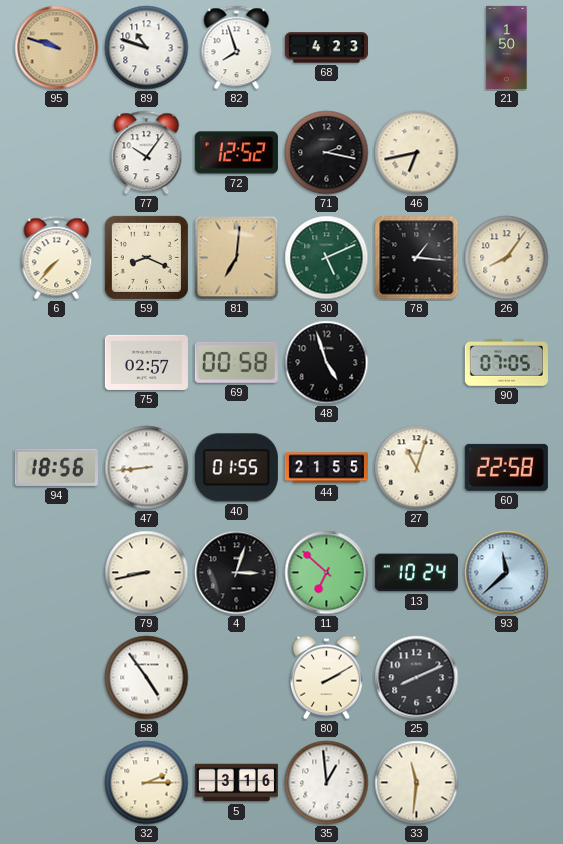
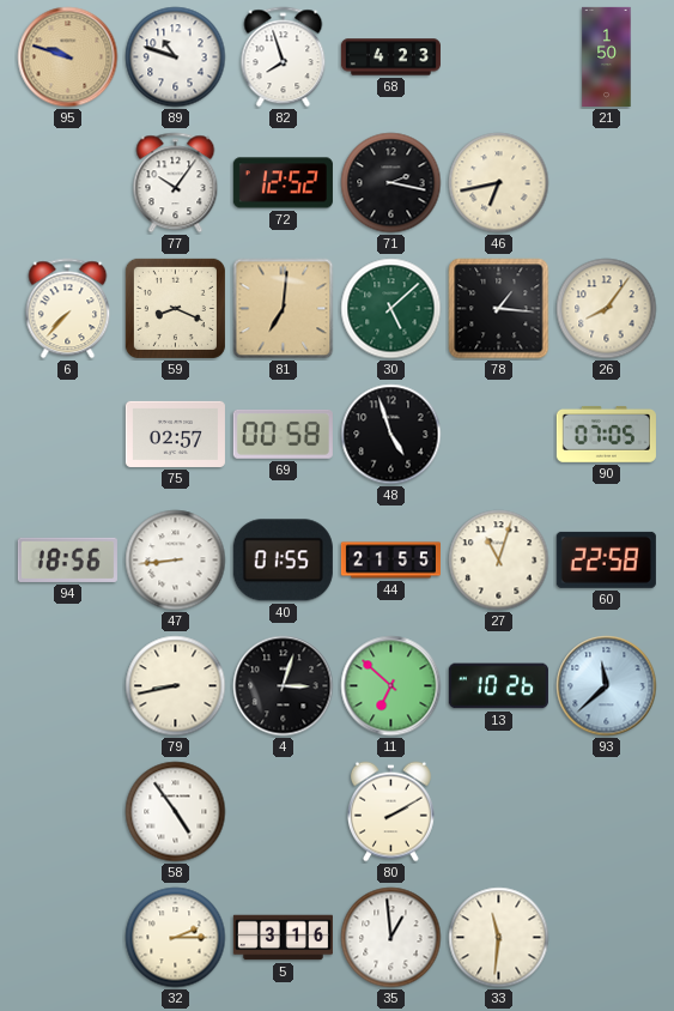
30: 5:11 -> 5:08 (391, 309)
13: 10:24 -> 10:26 (498, 686)
25: 8:11 -> none (417, 678)
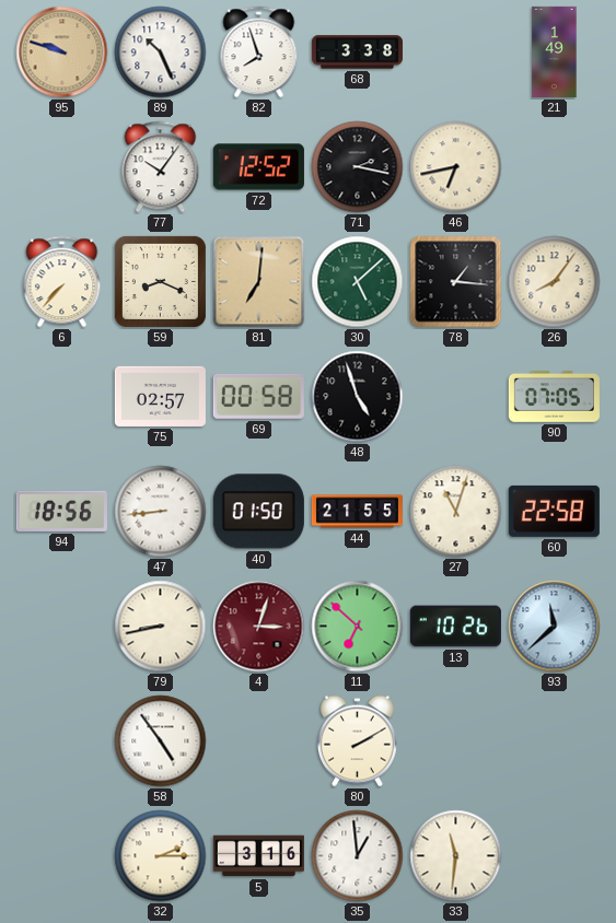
89: 10:48 -> 10:26 (161, 52)
68: 4:23 -> 3:38 (357, 52)
21: 1:50 -> 1:49 (555, 51)
40: 01:55 -> 01:50 (258, 512)
4 dial: black -> burgundy (259, 627)
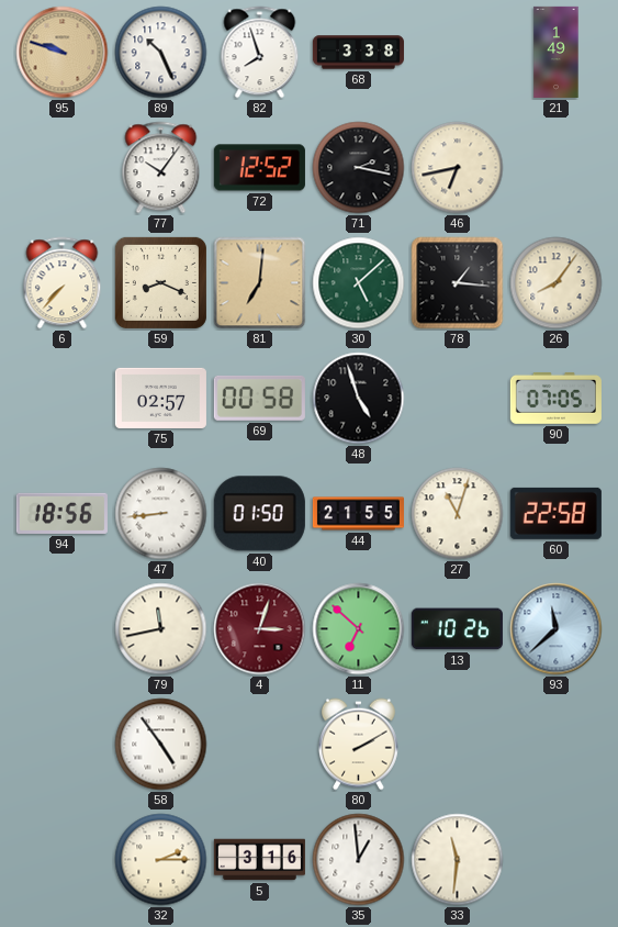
79: 8:43 -> 11:43 (161, 629)
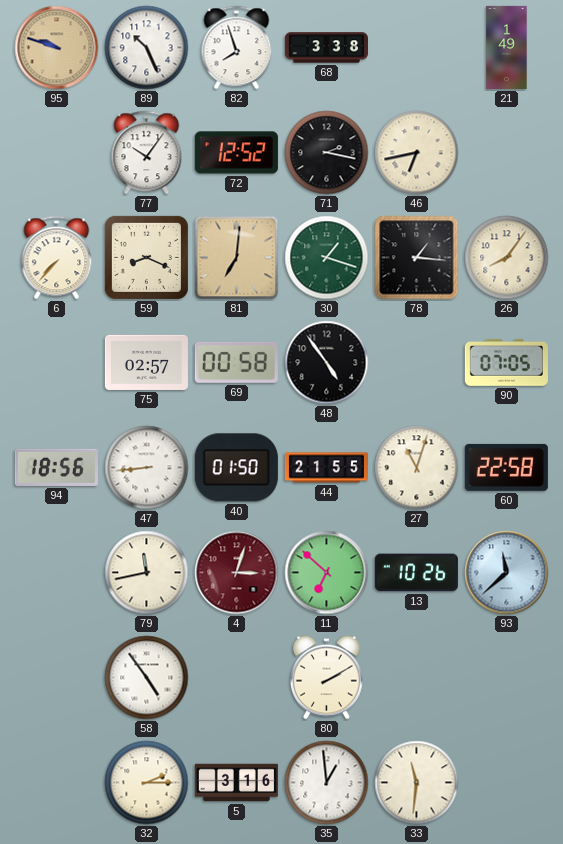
30: 5:08 -> 1:18 (327, 258)
48: 4:57 -> 4:54 (327, 363)
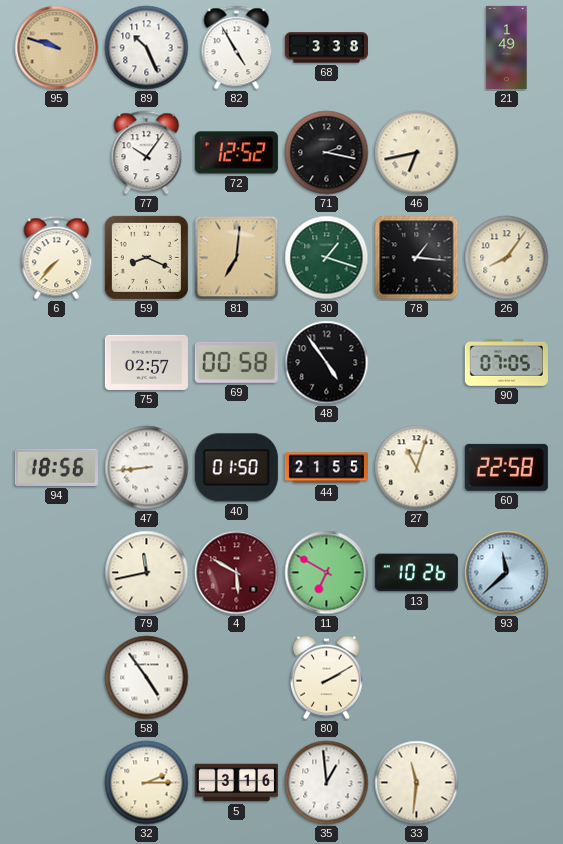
82: 7:57 -> 4:55 (237, 48)
4: 3:03 -> 5:50 (237, 573)
11: 6:52 -> 6:50 (327, 573)
